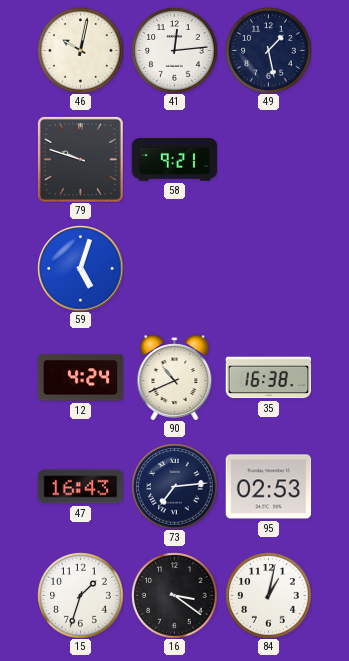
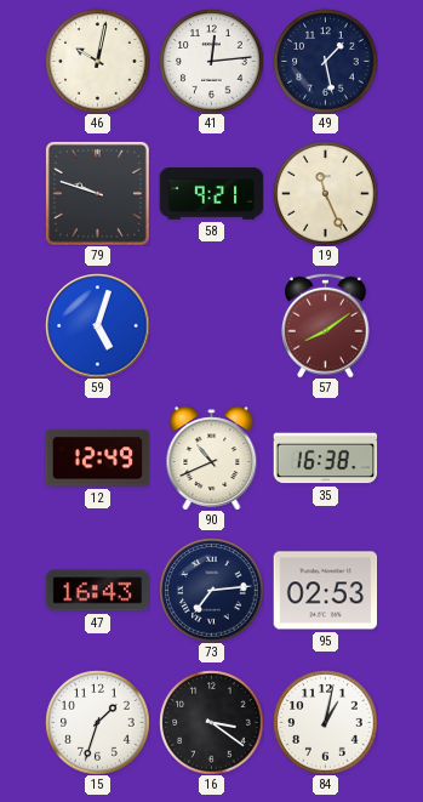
19: none -> 11:26 (325, 193)
57: none -> 8:09 (326, 325)
12: 4:24 -> 12:49 (97, 459)
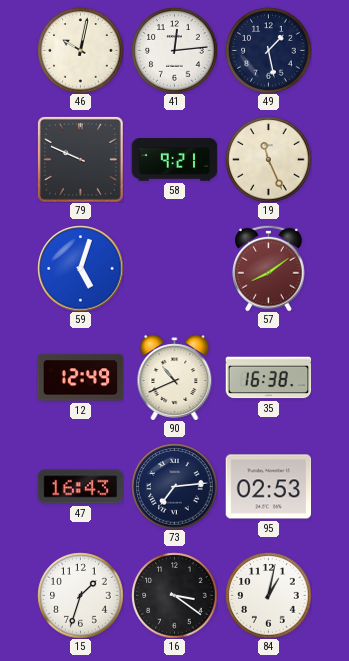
79: 9:48 -> 9:49 (80, 159)
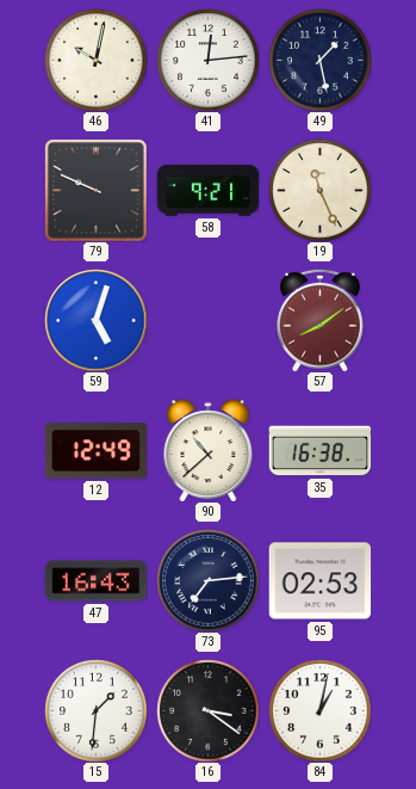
90: 10:41 -> 10:38 (209, 450)
15: 1:33 -> 1:31 (95, 710)
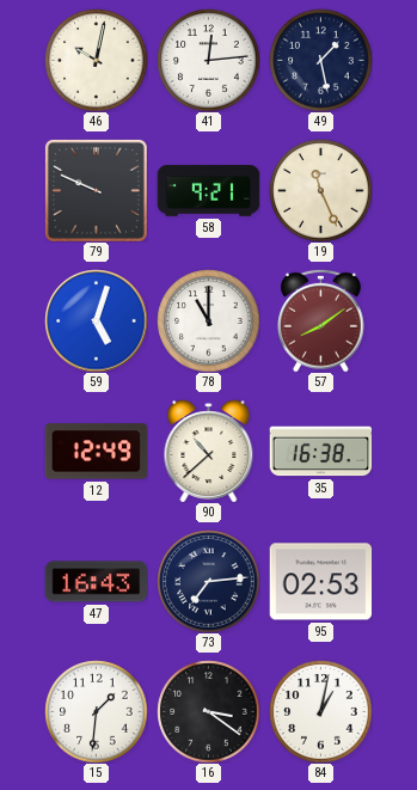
78: none -> 11:00 (208, 320)
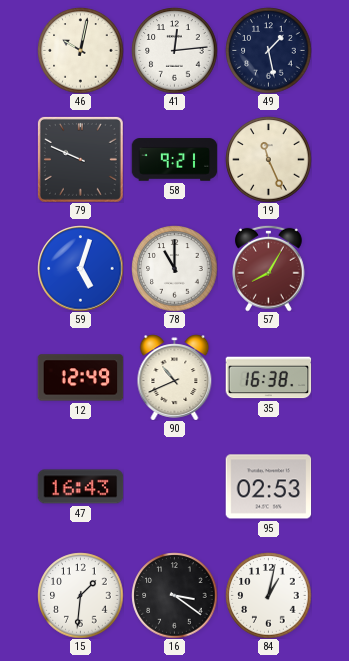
57: 8:09 -> 8:05 (269, 268)
90: 10:38 -> 10:41 (175, 377)
73: 7:14 -> none (208, 581)
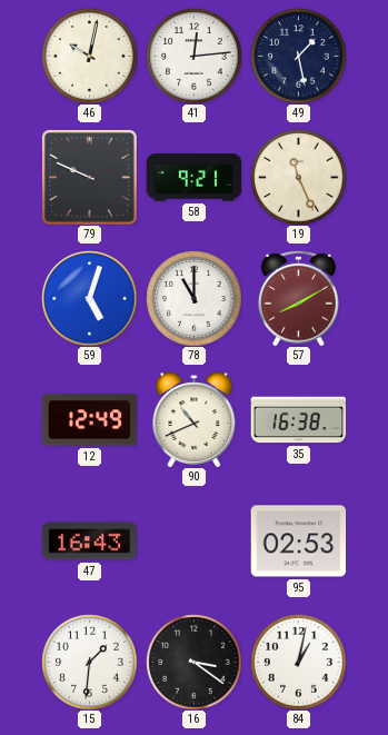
57: 8:05 -> 8:10 (299, 298)
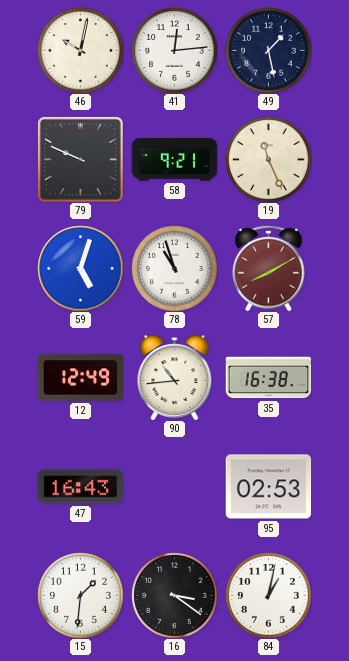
78: 11:00 -> 10:57 (174, 268)
90: 10:41 -> 10:44 (175, 377)
